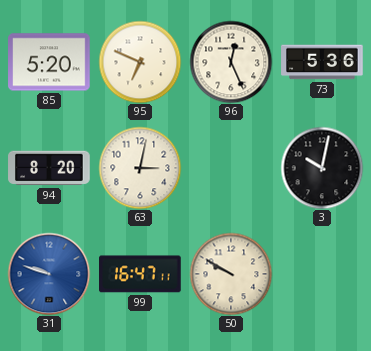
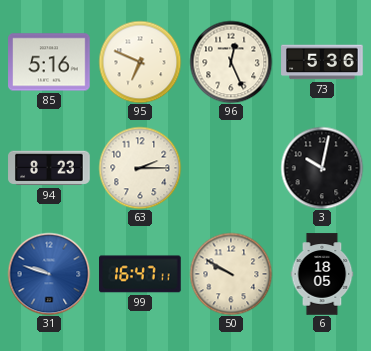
85: 5:20 -> 5:16 (49, 62)
94: 8:20 -> 8:23 (49, 168)
63: 3:02 -> 2:15 (140, 168)
6: none -> 18:05 (322, 274)
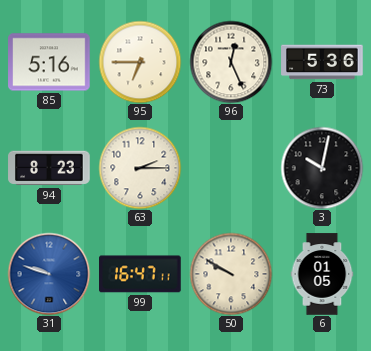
95: 6:49 -> 6:45 (140, 62)
6: 18:05 -> 01:05 (322, 274)
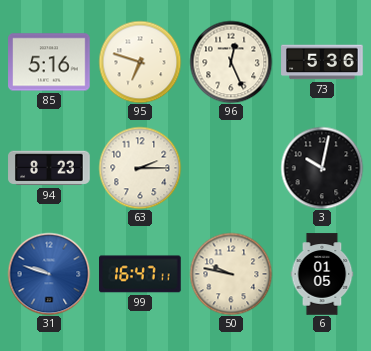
95: 6:45 -> 6:48 (140, 62)
50: 9:50 -> 9:47 (231, 274)
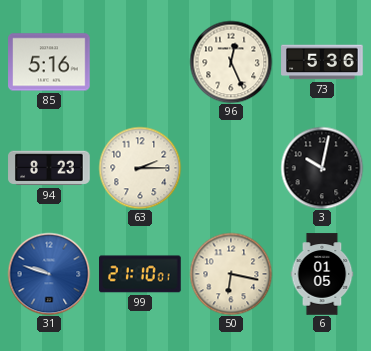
95: 6:48 -> none (140, 62)
99: 16:47 -> 21:10 (140, 274)
50: 9:47 -> 6:17 (231, 274)
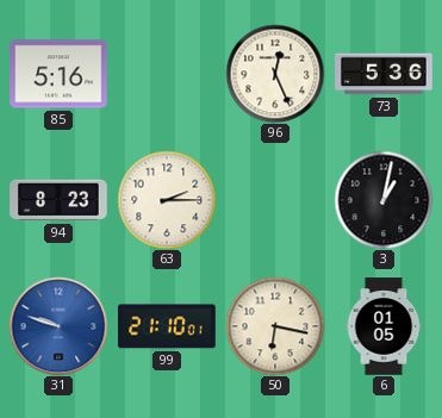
3: 10:02 -> 1:02 (384, 200)
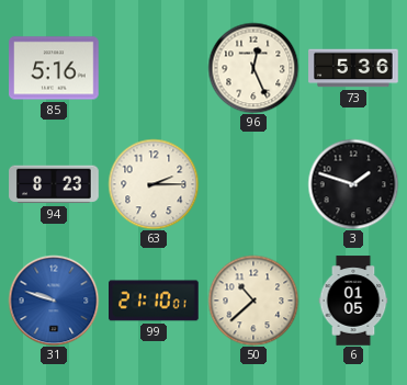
3: 1:02 -> 1:48 (353, 184)
50: 6:17 -> 10:38 (253, 301)
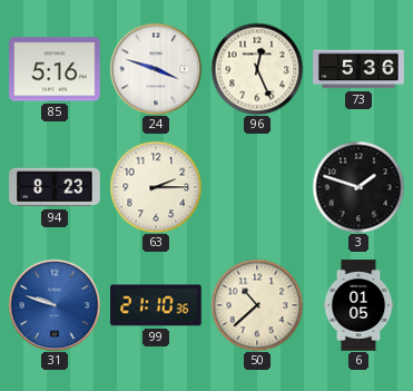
24: none -> 3:48 (156, 69)
99: 21:10:01 -> 21:10:36 (156, 305)
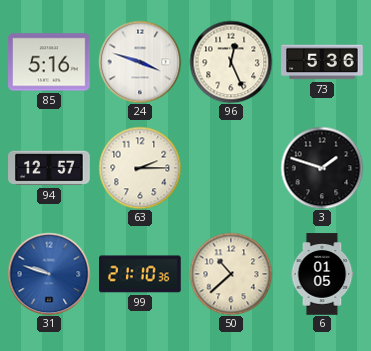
94: 8:23 -> 12:57 (49, 168)
